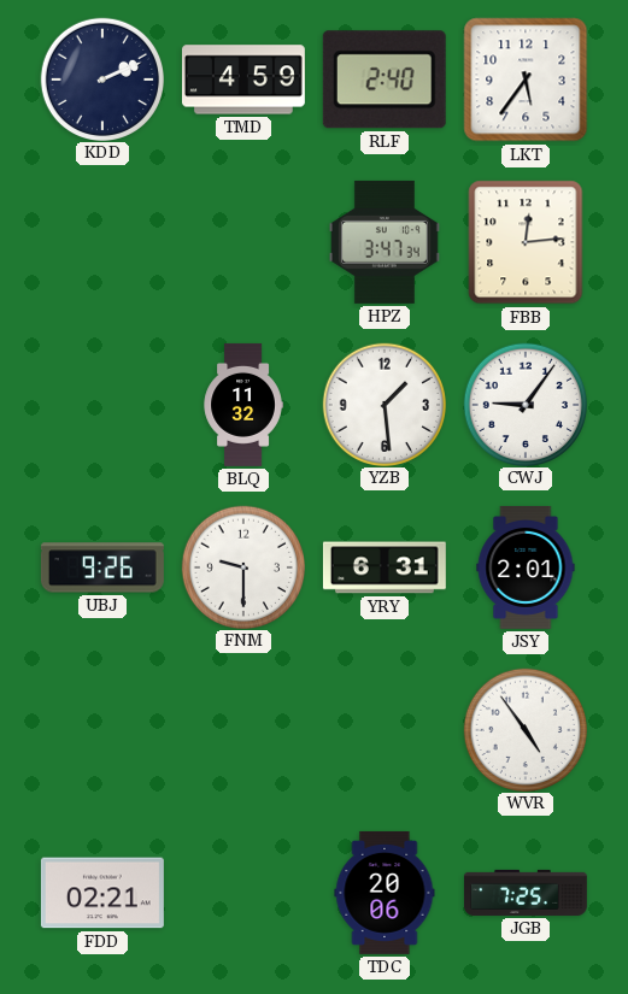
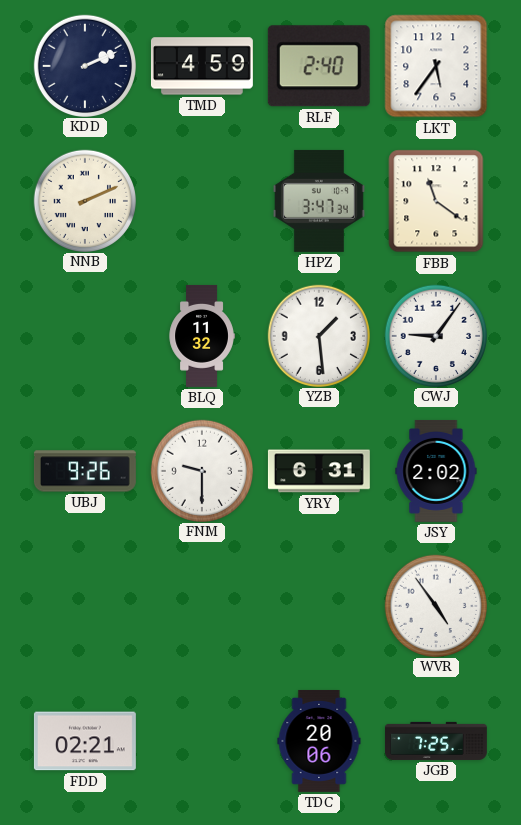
NNB: none -> 2:11 (84, 200)
FBB: 12:14 -> 11:21 (436, 201)
JSY: 2:01 -> 2:02 (436, 471)
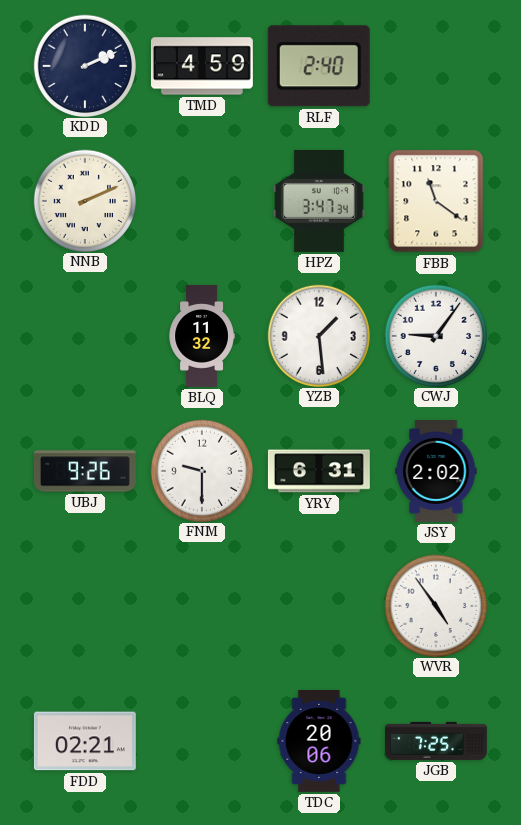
LKT: 5:36 -> none (436, 66)
